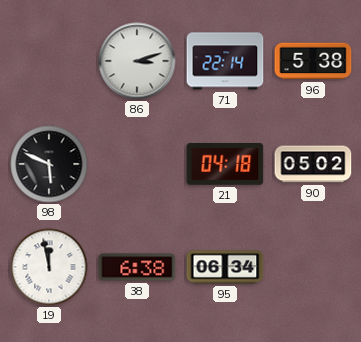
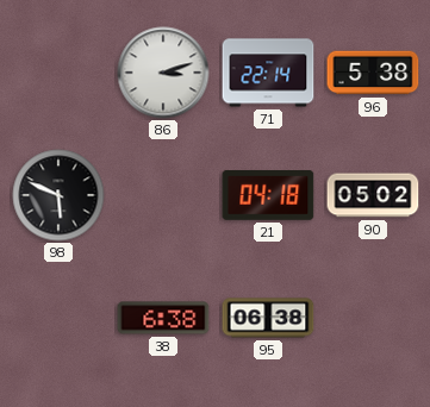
19: 11:58 -> none (49, 267)
95: 06:34 -> 06:38 (268, 318)
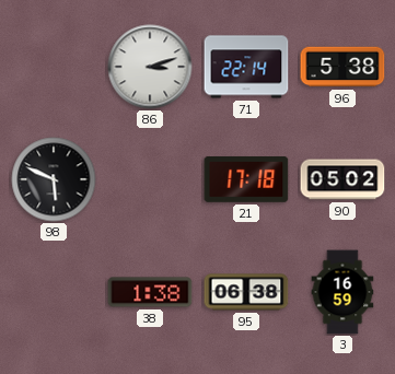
21: 04:18 -> 17:18 (246, 179)
38: 6:38 -> 1:38 (150, 292)
3: none -> 16:59 (342, 292)
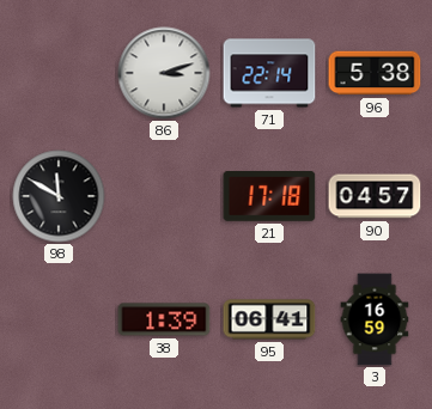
98: 5:49 -> 11:50 (59, 196)
90: 05:02 -> 04:57 (375, 196)
38: 1:38 -> 1:39 (164, 319)
95: 06:38 -> 06:41 (269, 319)
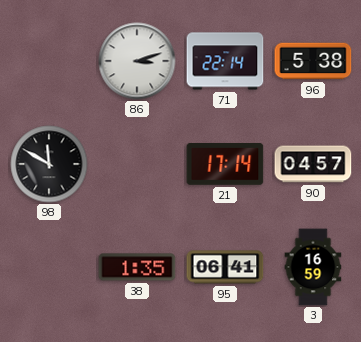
21: 17:18 -> 17:14 (225, 164)
38: 1:39 -> 1:35 (137, 267)
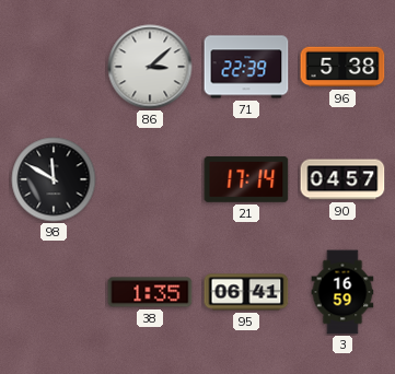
86: 3:12 -> 3:08 (150, 67)
71: 22:14 -> 22:39 (246, 67)
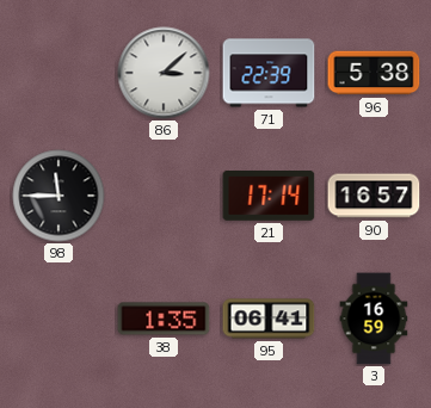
98: 11:50 -> 11:45 (59, 196)
90: 04:57 -> 16:57 (374, 196)
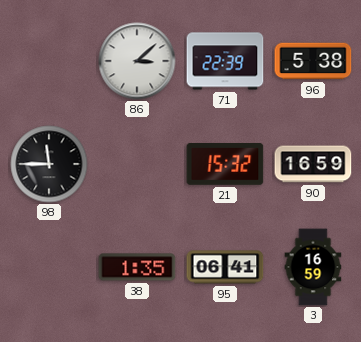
21: 17:14 -> 15:32 (225, 164)
90: 16:57 -> 16:59 (313, 164)
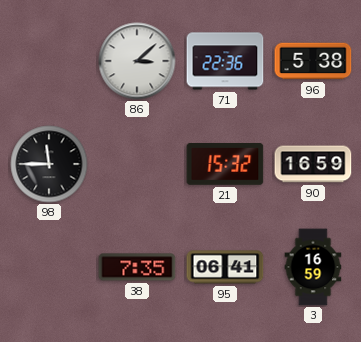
71: 22:39 -> 22:36 (225, 61)
38: 1:35 -> 7:35 (137, 267)
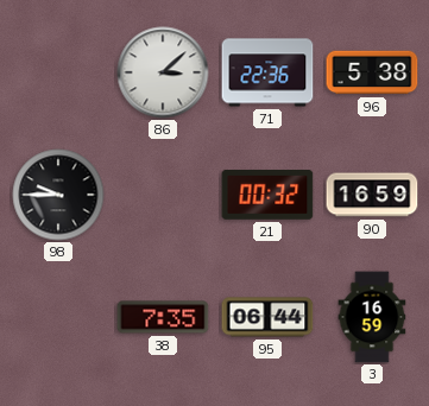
98: 11:45 -> 9:45 (58, 195)
21: 15:32 -> 00:32 (267, 195)
95: 06:41 -> 06:44 (267, 317)
